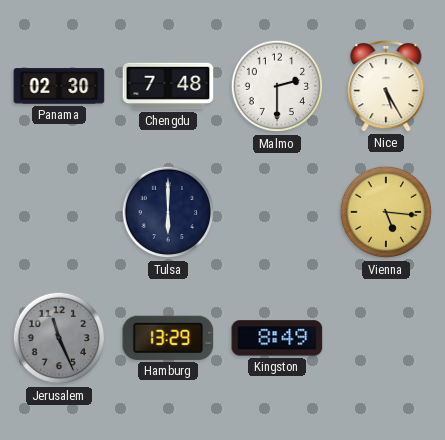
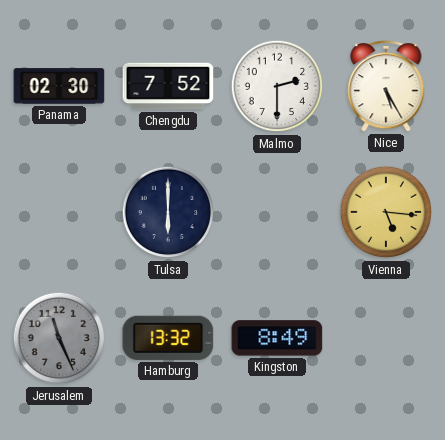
Chengdu: 7:48 -> 7:52 (168, 86)
Hamburg: 13:29 -> 13:32 (168, 338)
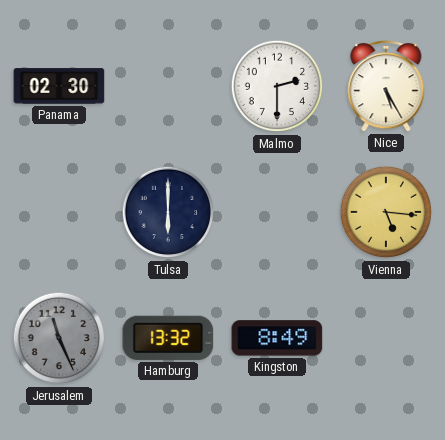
Chengdu: 7:52 -> none (168, 86)
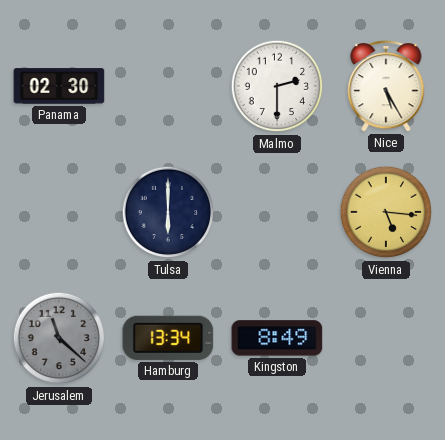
Jerusalem: 11:26 -> 11:22 (59, 338)
Hamburg: 13:32 -> 13:34 (168, 338)
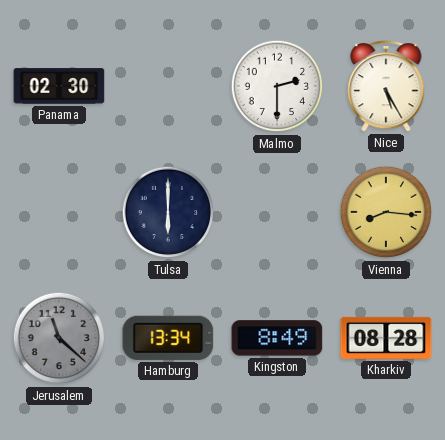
Vienna: 5:16 -> 8:16 (386, 212)
Kharkiv: none -> 08:28 (386, 338)
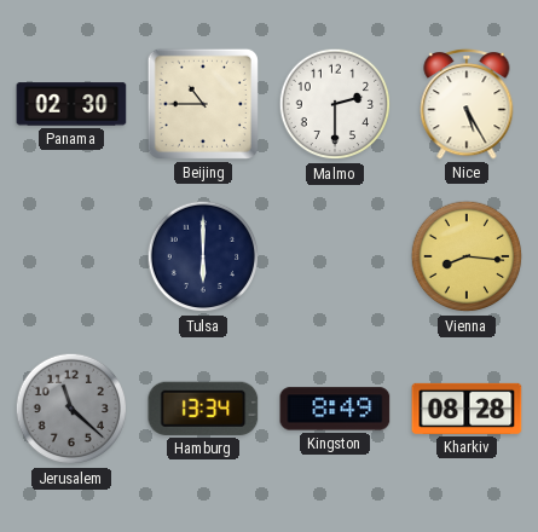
Beijing: none -> 10:45 (203, 104)
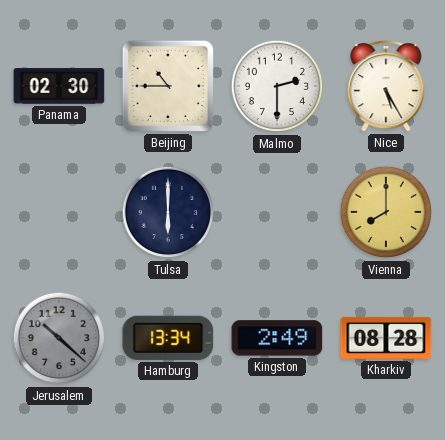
Vienna: 8:16 -> 8:00 (386, 212)
Jerusalem: 11:22 -> 10:22 (59, 338)
Kingston: 8:49 -> 2:49 (277, 338)
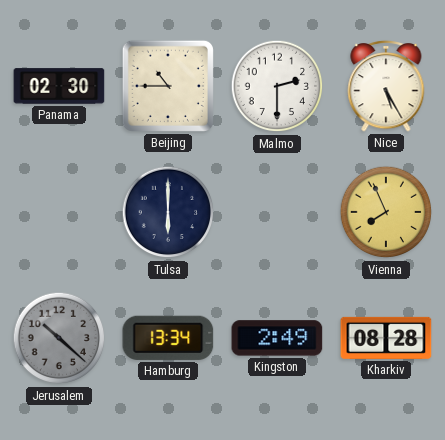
Vienna: 8:00 -> 7:56 (386, 212)
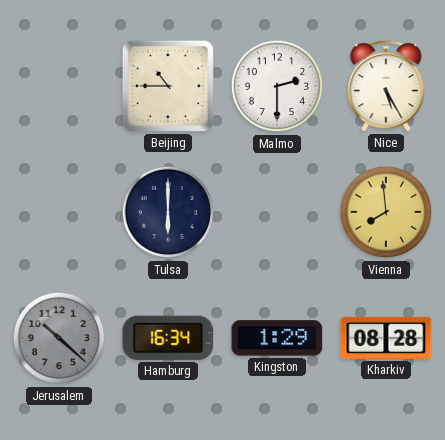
Panama: 02:30 -> none (59, 86)
Vienna: 7:56 -> 7:59 (386, 212)
Hamburg: 13:34 -> 16:34 (168, 338)
Kingston: 2:49 -> 1:29 (277, 338)
